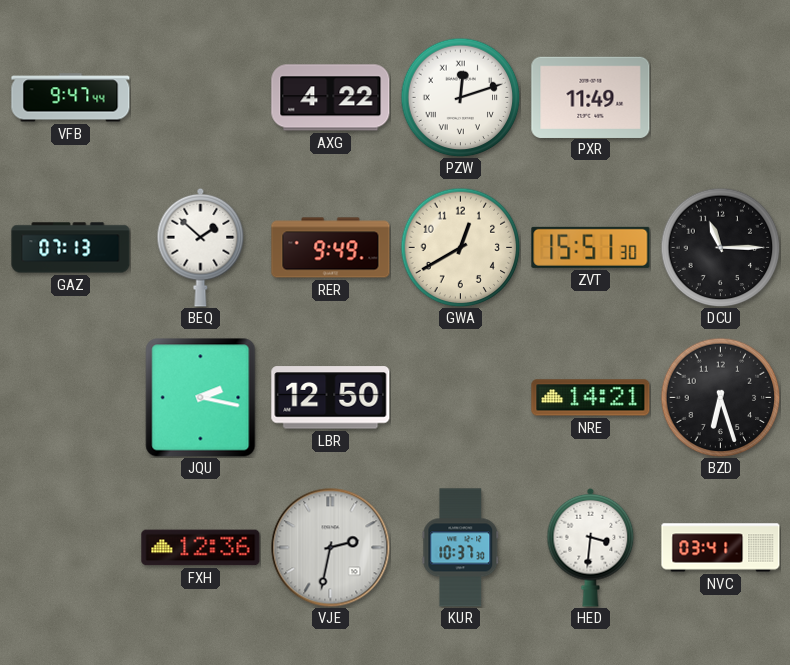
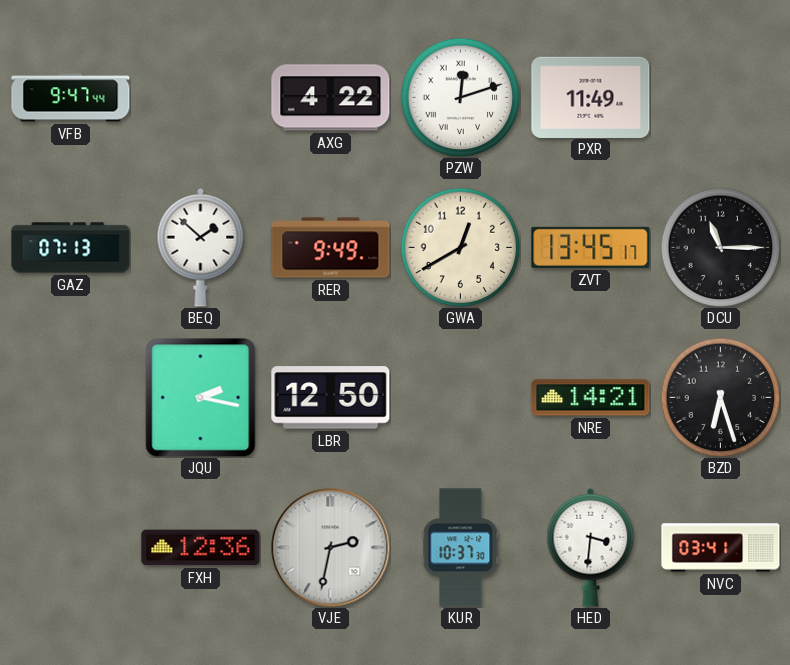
ZVT: 15:51 -> 13:45 (591, 247)
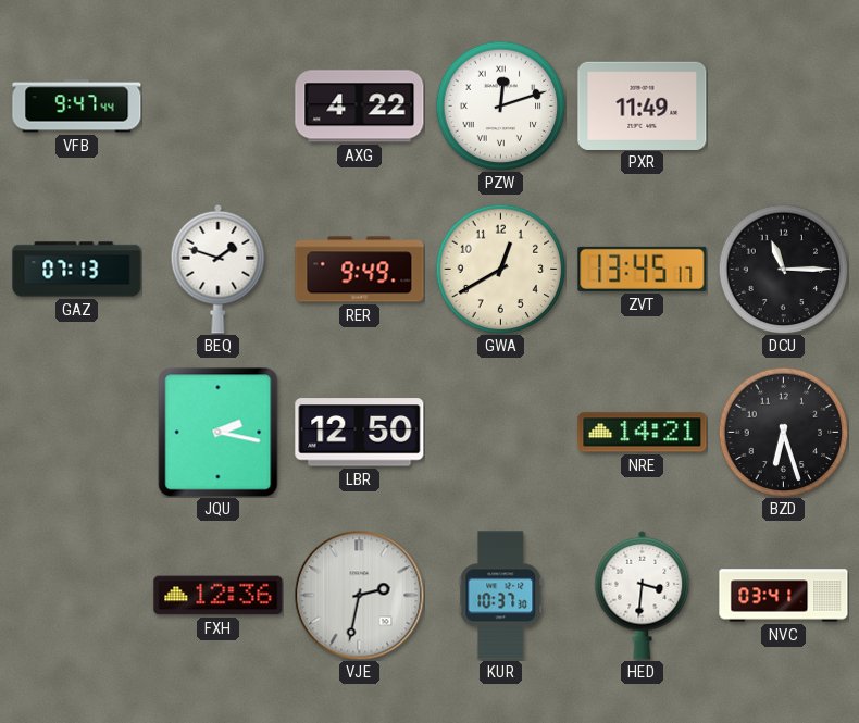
BEQ: 1:52 -> 1:48 (219, 269)
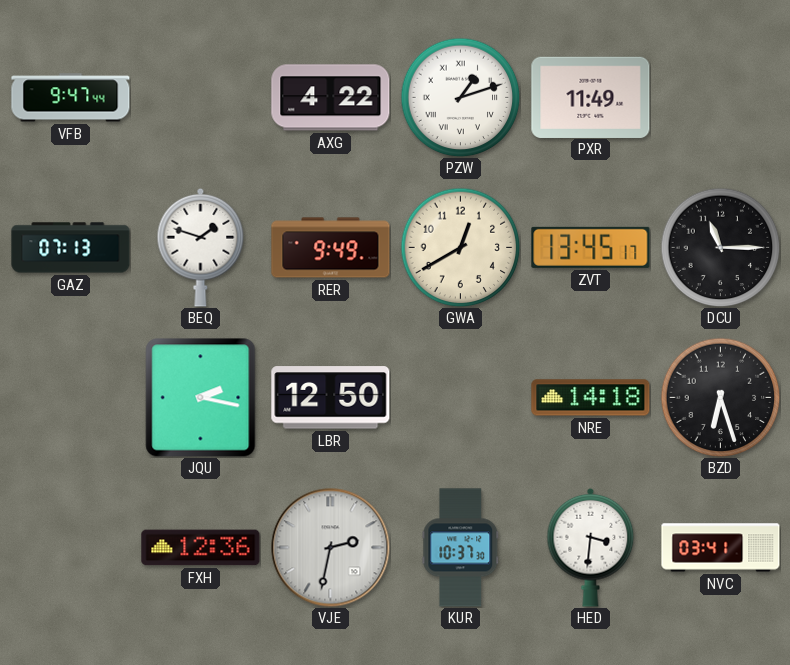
PZW: 12:12 -> 1:12 (460, 97)
NRE: 14:21 -> 14:18 (591, 398)
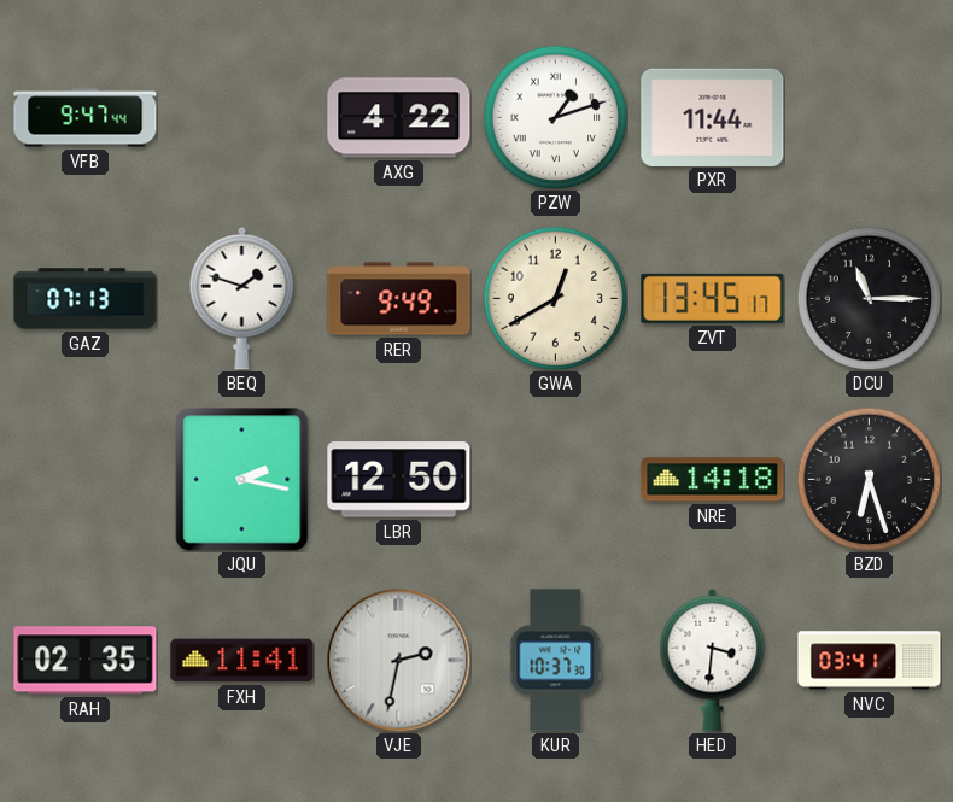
PXR: 11:49 -> 11:44 (713, 117)
RAH: none -> 02:35 (86, 661)
FXH: 12:36 -> 11:41 (242, 661)
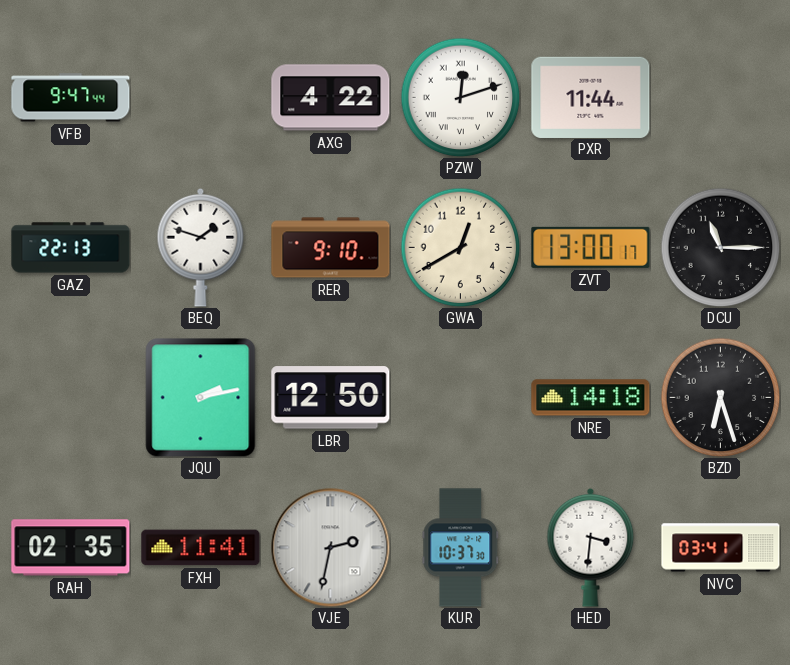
PZW: 1:12 -> 12:12 (460, 97)
GAZ: 07:13 -> 22:13 (71, 248)
RER: 9:49 -> 9:10 (331, 248)
ZVT: 13:45 -> 13:00 (591, 247)
JQU: 2:17 -> 2:13 (201, 398)
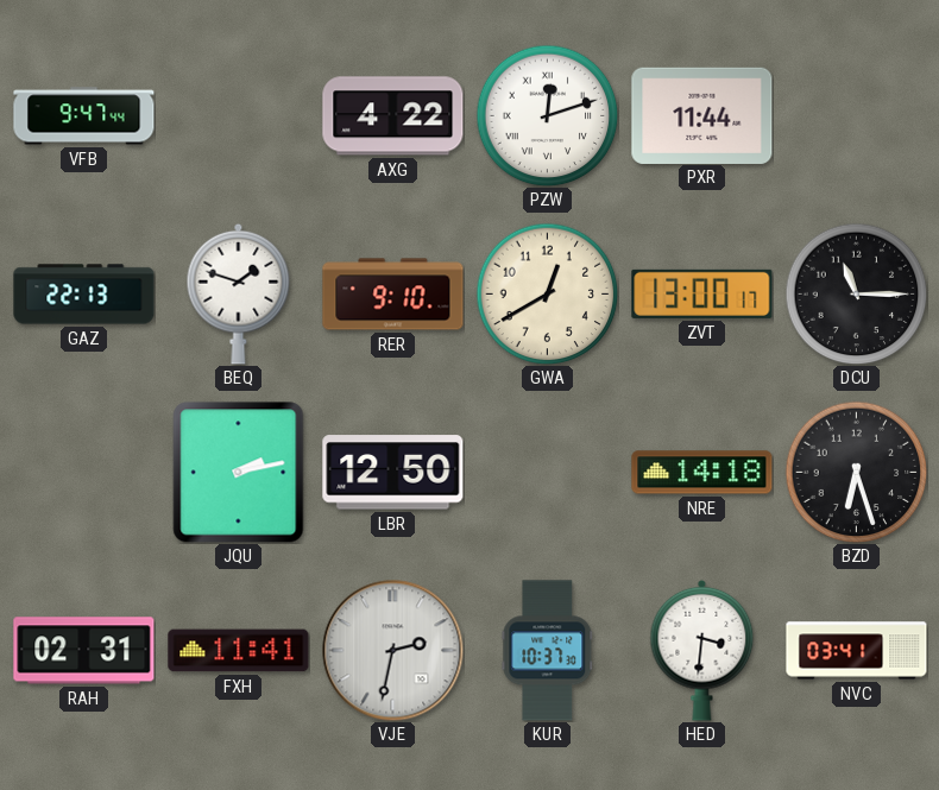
RAH: 02:35 -> 02:31 (84, 651)
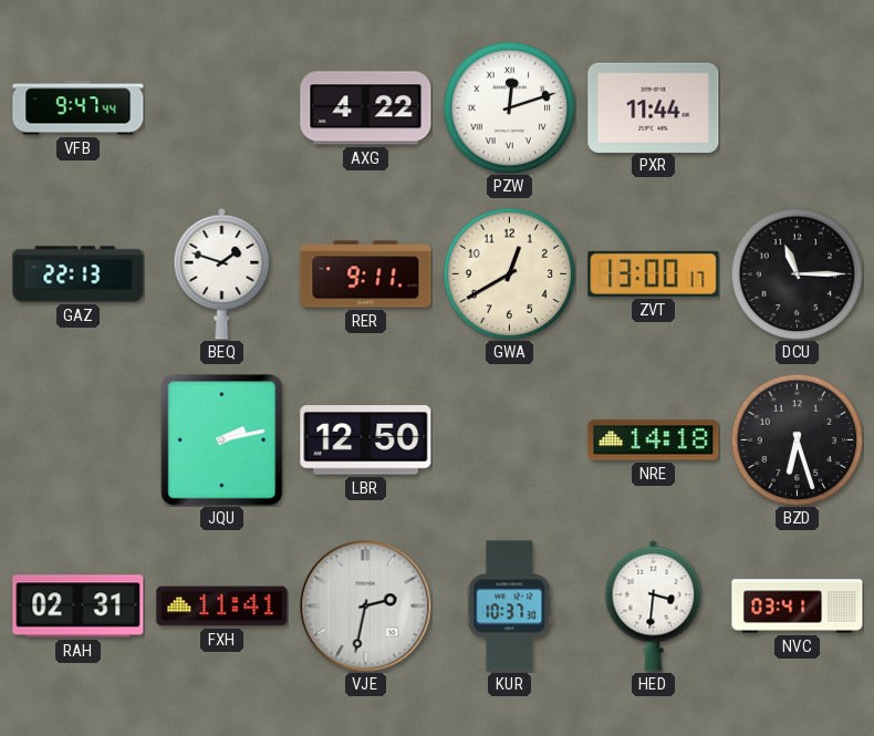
RER: 9:10 -> 9:11 (366, 274)
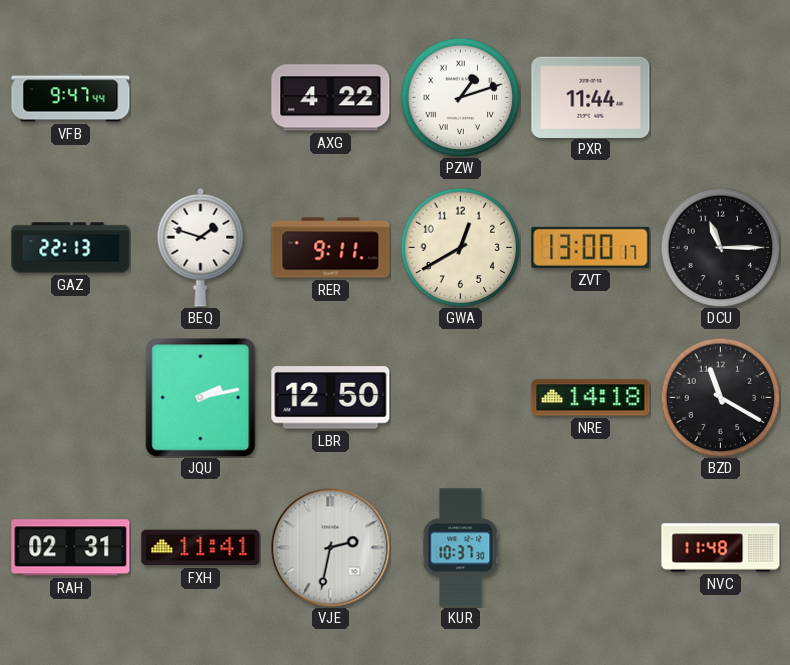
PZW: 12:12 -> 1:12 (460, 97)
BZD: 6:27 -> 11:20 (720, 397)
HED: 3:31 -> none (654, 605)
NVC: 03:41 -> 11:48 (721, 548)
